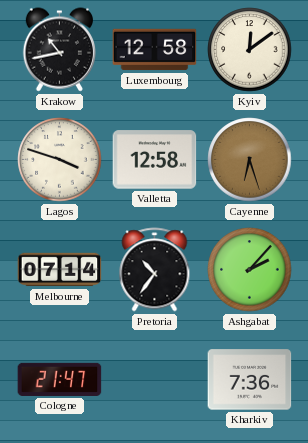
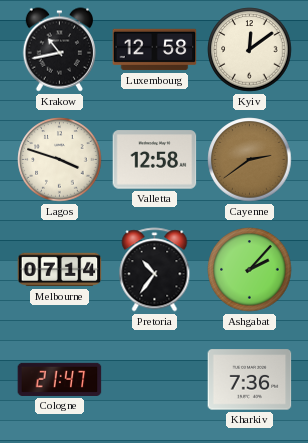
Cayenne: 6:27 -> 2:39 (250, 160)
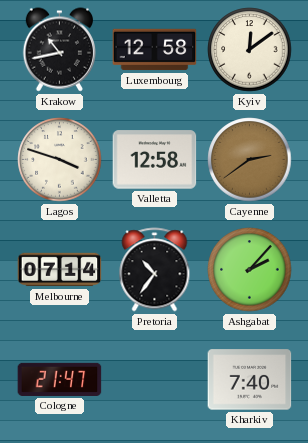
Kharkiv: 7:36 -> 7:40 (250, 380)
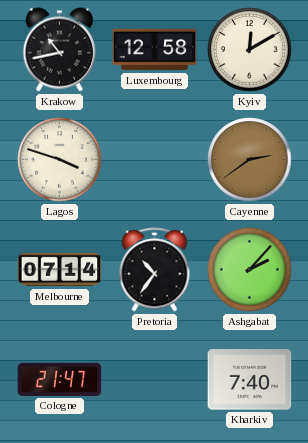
Kyiv: 12:09 -> 12:10 (250, 50)
Valletta: 12:58 -> none (155, 160)
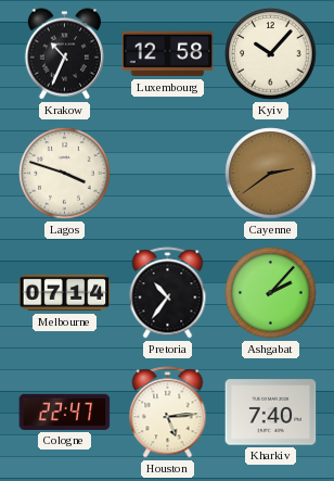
Krakow: 10:43 -> 10:34 (64, 54)
Kyiv: 12:10 -> 10:07 (271, 54)
Cologne: 21:47 -> 22:47 (65, 412)
Houston: none -> 5:14 (168, 413)
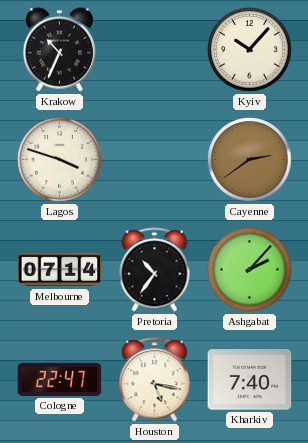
Luxembourg: 12:58 -> none (168, 54)
Houston: 5:14 -> 5:17 (155, 380)
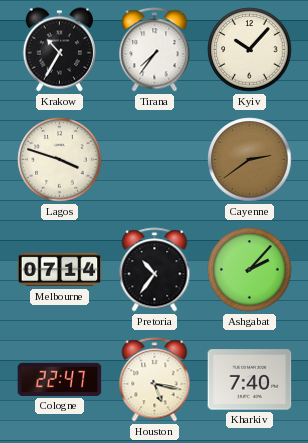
Krakow: 10:34 -> 10:35 (59, 50)
Tirana: none -> 7:36 (155, 50)
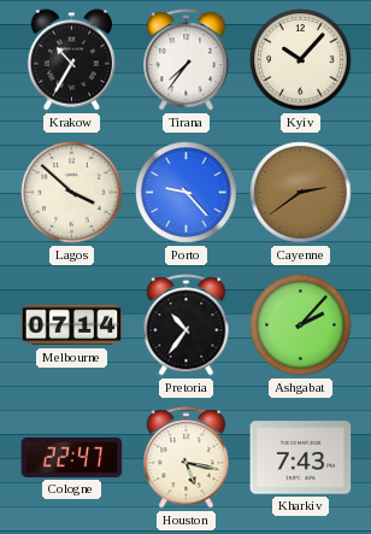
Lagos: 3:48 -> 3:52 (72, 193)
Porto: none -> 9:23 (187, 193)
Kharkiv: 7:40 -> 7:43 (301, 458)
